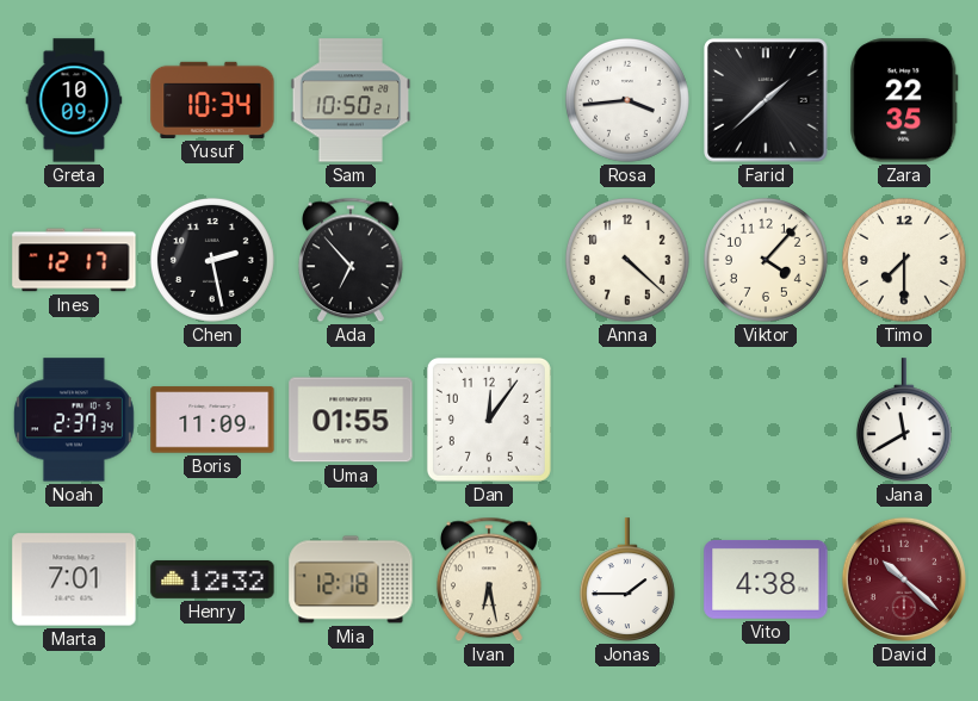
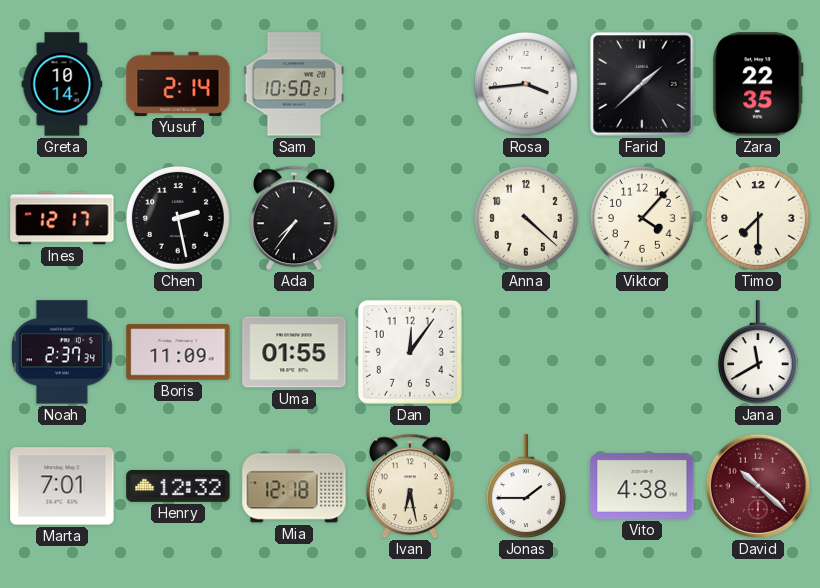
Greta: 10:09 -> 10:14 (62, 84)
Yusuf: 10:34 -> 2:14 (178, 84)
Ada: 6:53 -> 7:36 (294, 218)
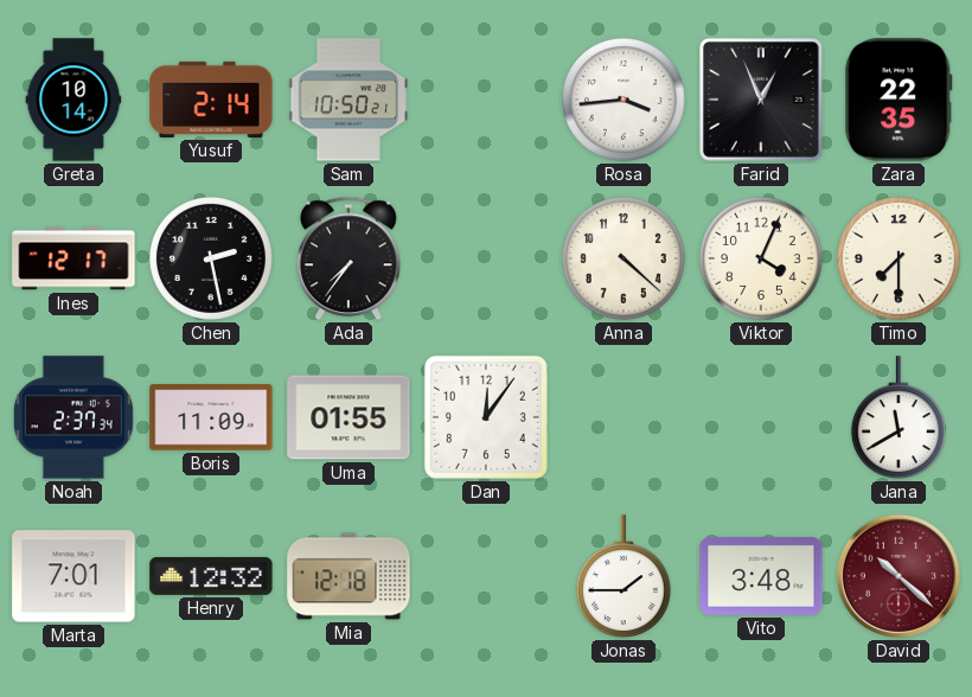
Farid: 1:38 -> 12:56 (761, 100)
Viktor: 4:07 -> 4:04 (761, 258)
Ivan: 6:28 -> none (410, 486)
Vito: 4:38 -> 3:48 (761, 576)
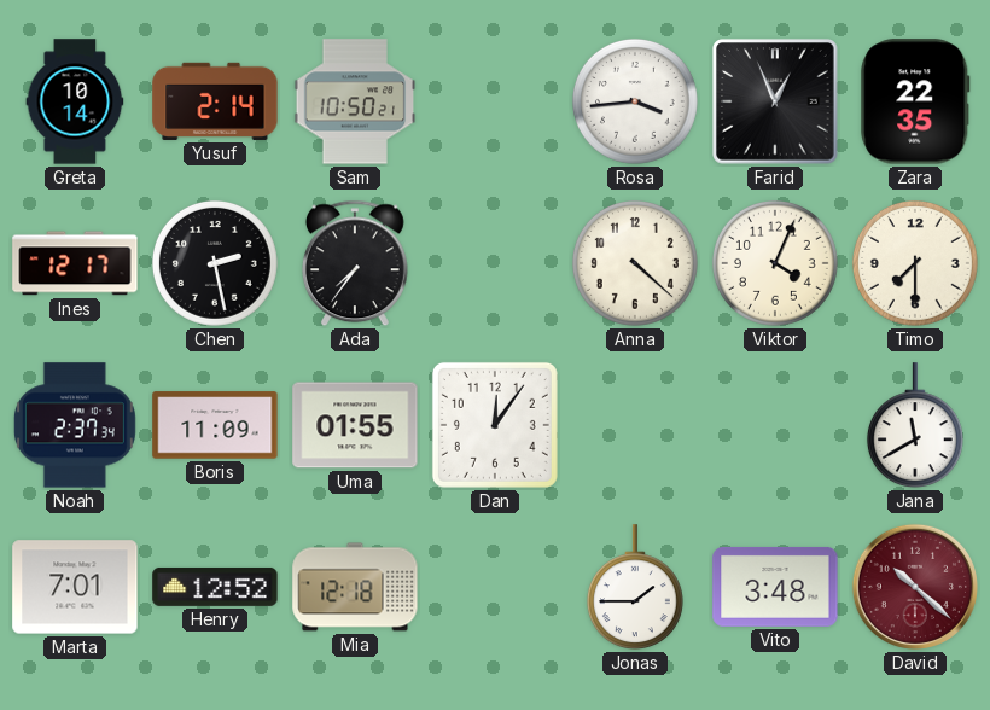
Henry: 12:32 -> 12:52 (215, 587)
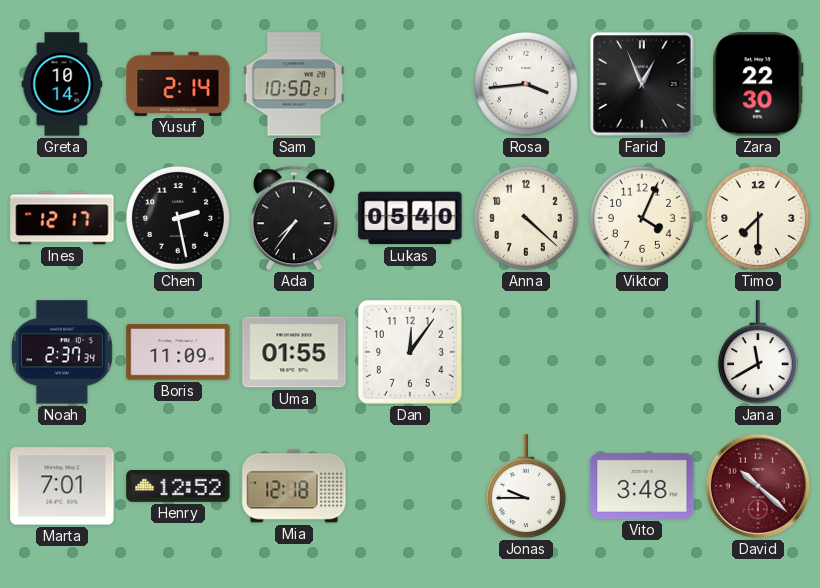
Zara: 22:35 -> 22:30 (758, 84)
Lukas: none -> 05:40 (410, 218)
Jonas: 1:45 -> 9:45 (526, 487)
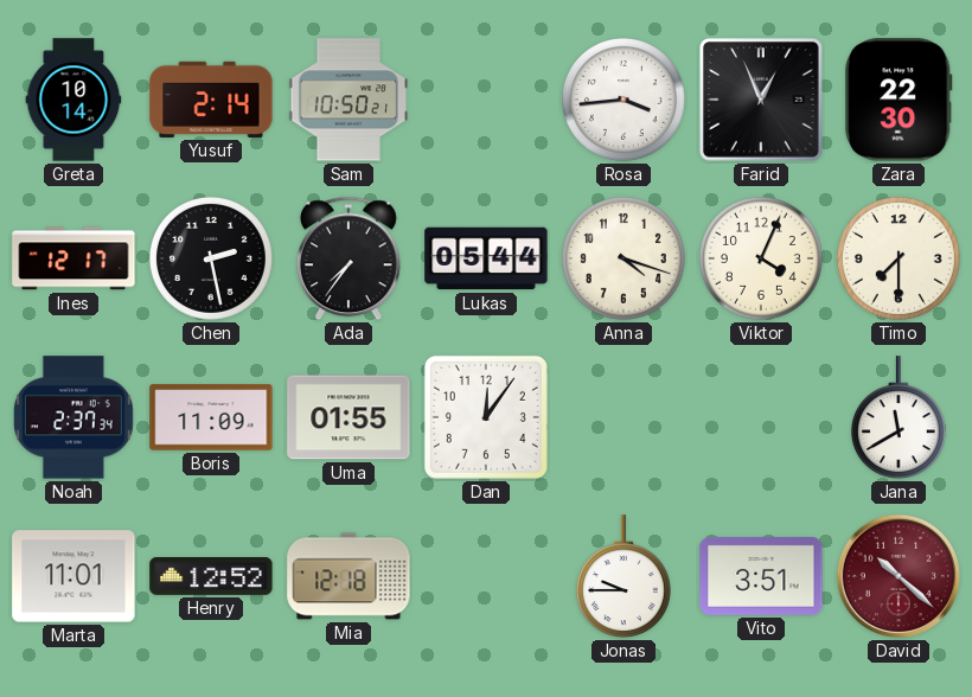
Lukas: 05:40 -> 05:44 (486, 258)
Anna: 4:22 -> 4:18 (624, 258)
Marta: 7:01 -> 11:01 (73, 576)
Vito: 3:48 -> 3:51 (761, 576)
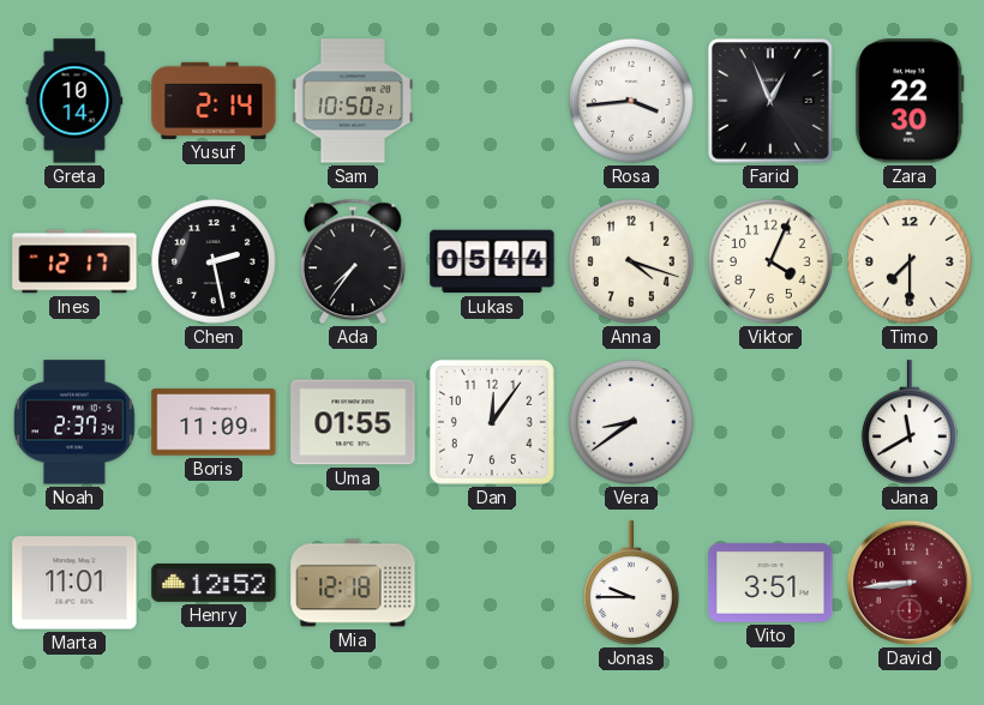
Vera: none -> 8:39 (631, 422)
David: 10:22 -> 8:44 (910, 583)
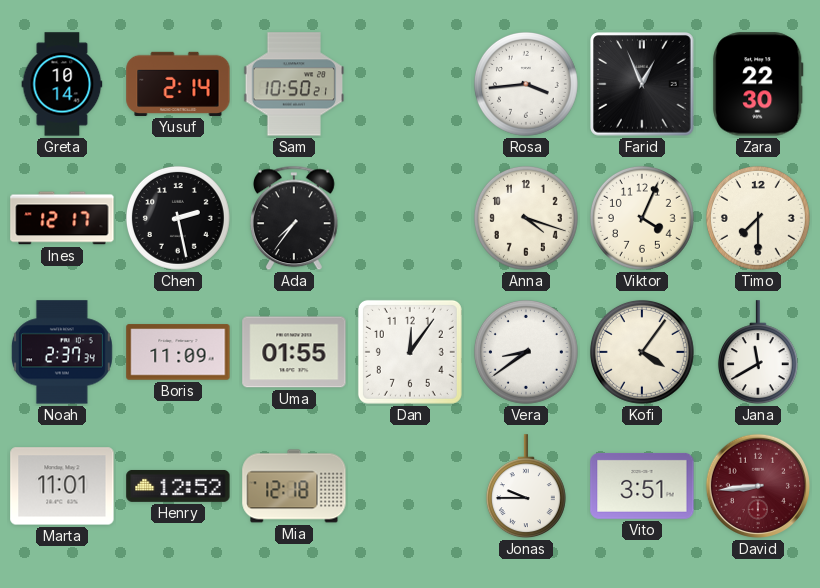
Lukas: 05:44 -> none (492, 261)
Kofi: none -> 4:06 (642, 352)
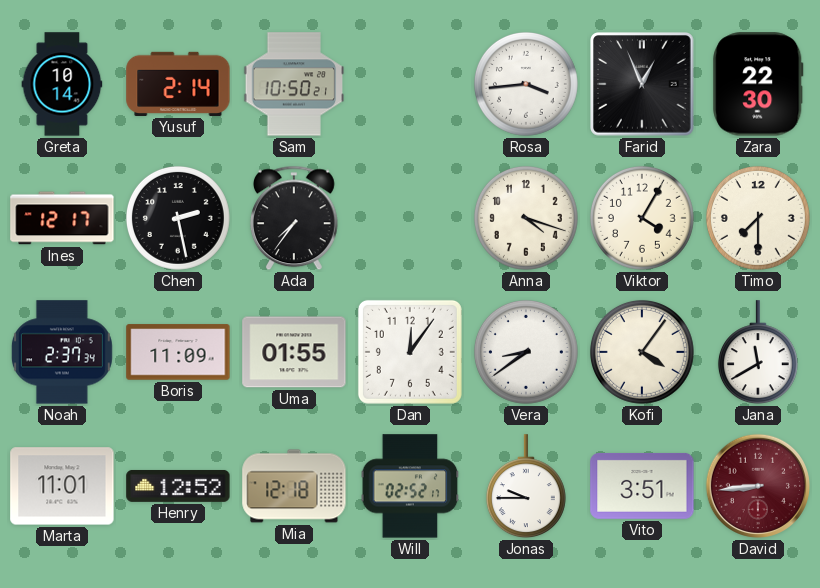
Viktor: 4:04 -> 4:05 (642, 218)
Will: none -> 02:52 (410, 486)
